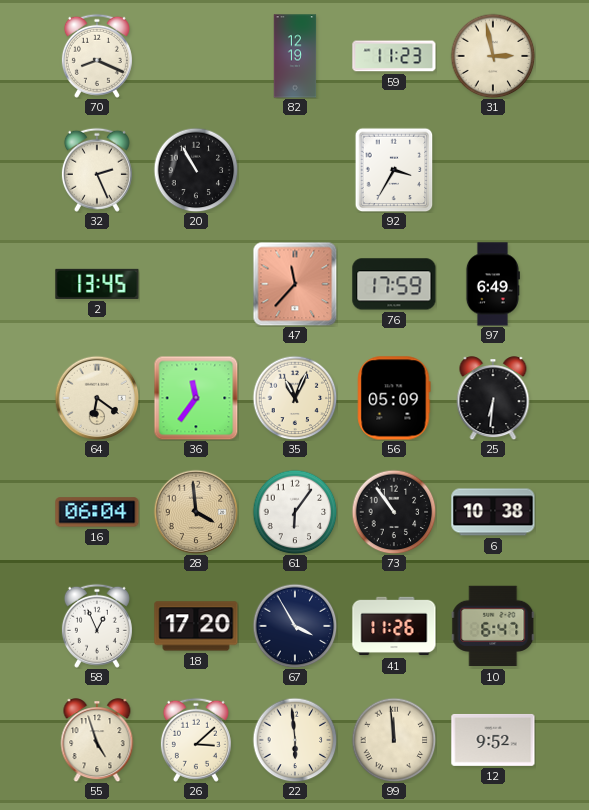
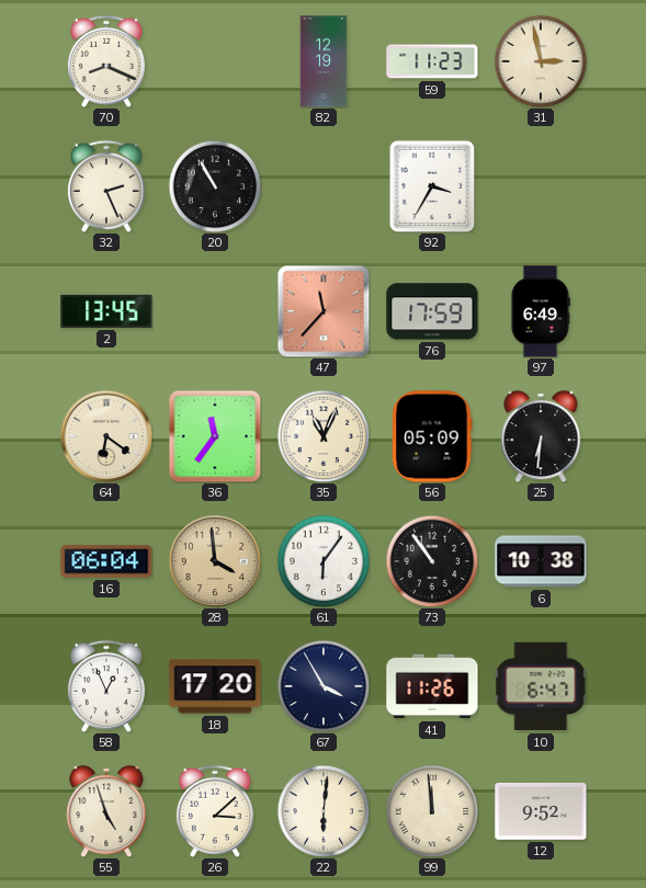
22: 5:59 -> 6:01 (324, 811)
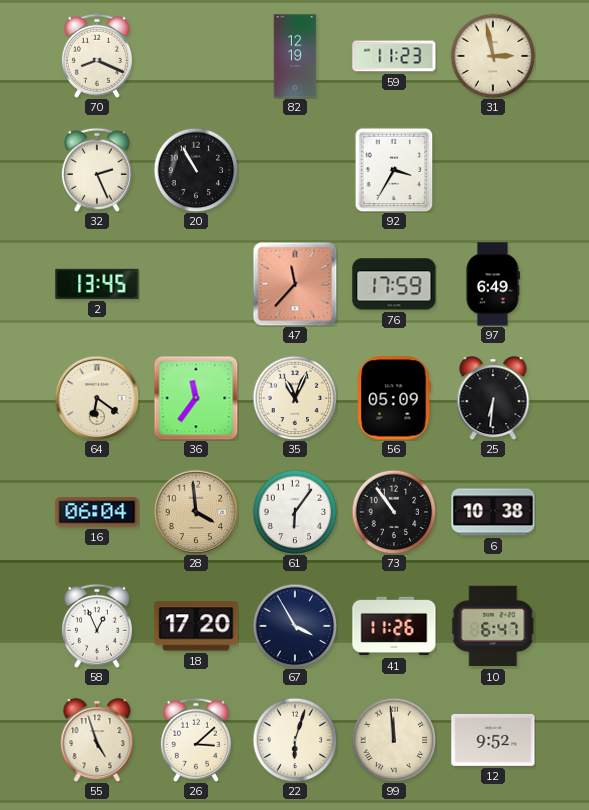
22: 6:01 -> 6:03 (295, 740)
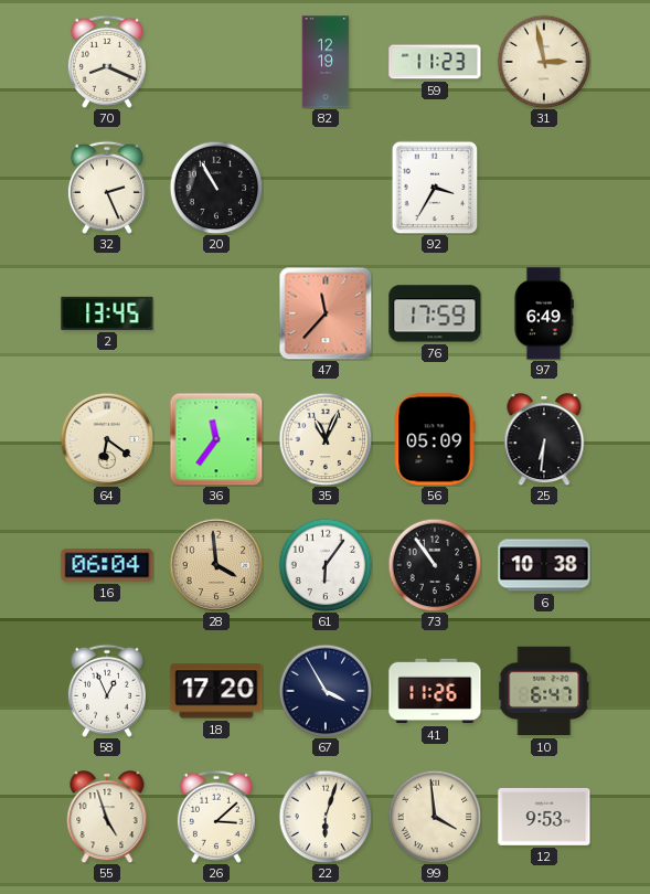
99: 11:59 -> 3:59 (435, 817)
12: 9:52 -> 9:53 (544, 817)
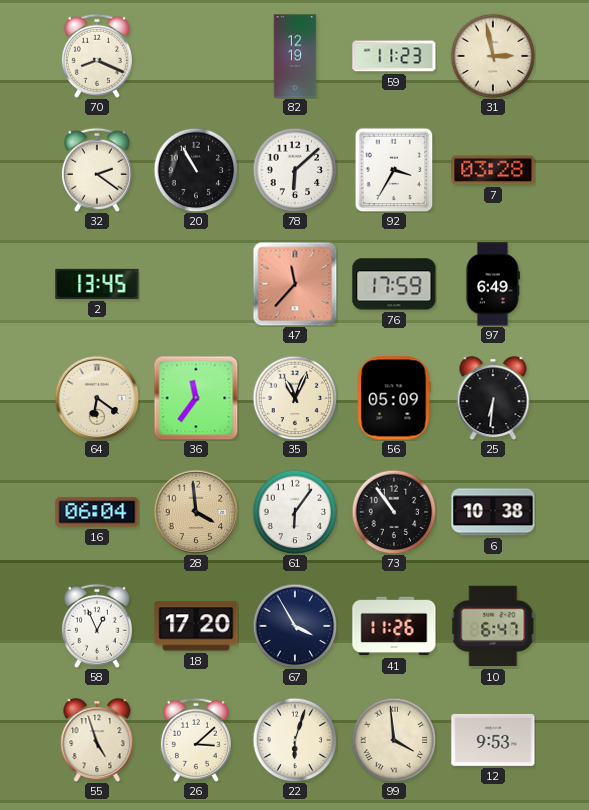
32: 2:26 -> 2:21 (97, 170)
78: none -> 6:08 (295, 170)
7: none -> 03:28 (493, 170)
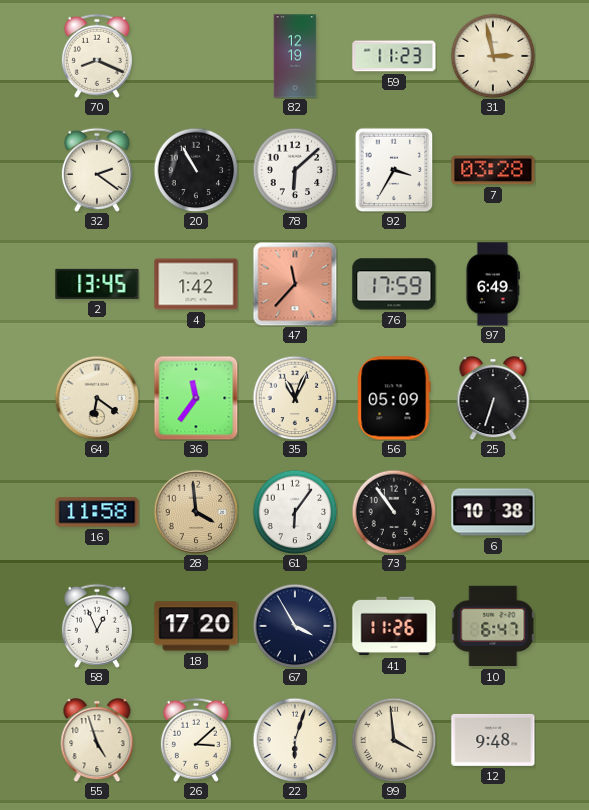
4: none -> 1:42 (196, 284)
25: 6:31 -> 6:33 (493, 398)
16: 06:04 -> 11:58 (97, 512)
12: 9:53 -> 9:48 (493, 740)
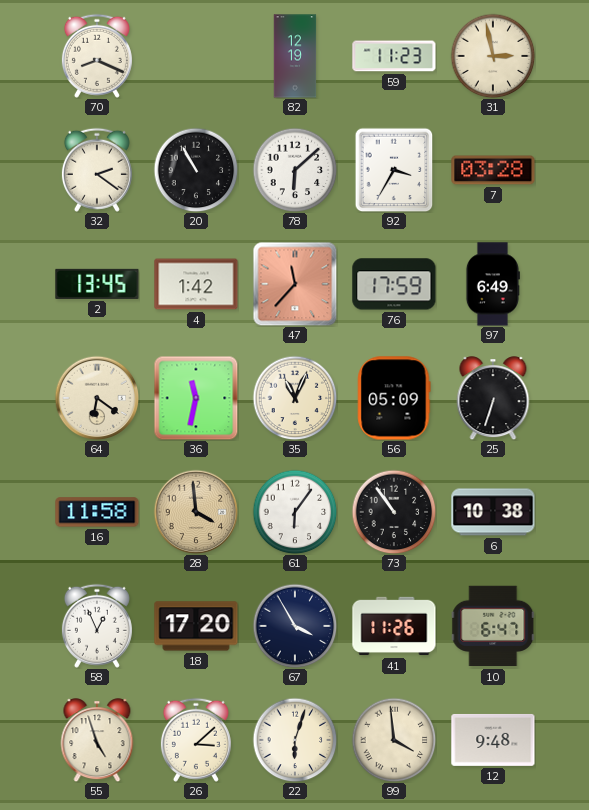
36: 11:36 -> 11:32 (196, 398)
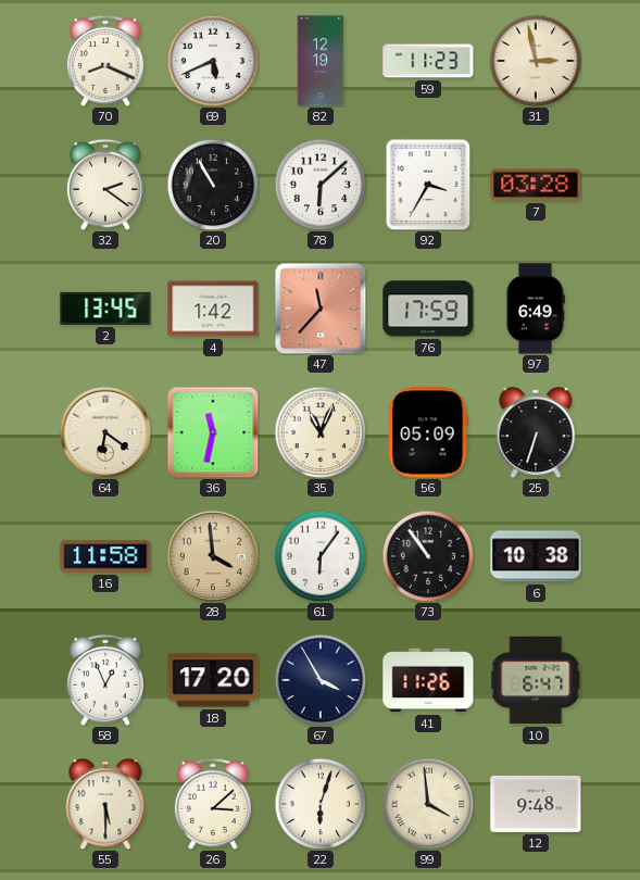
69: none -> 5:41 (213, 61)
55: 4:57 -> 5:30 (105, 804)
